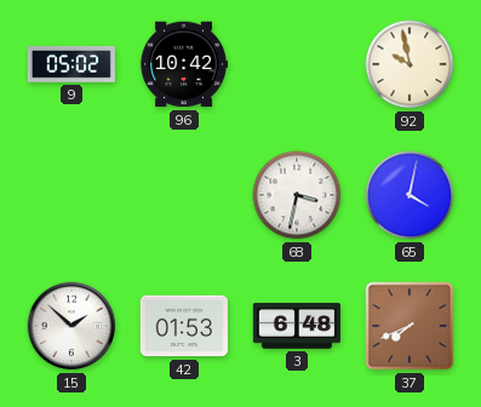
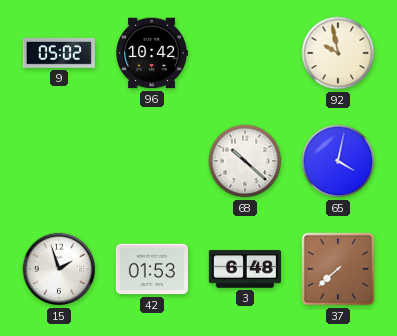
68: 3:32 -> 10:22 (245, 161)
15: 1:52 -> 1:57 (59, 269)
37: 7:41 -> 7:38 (338, 269)
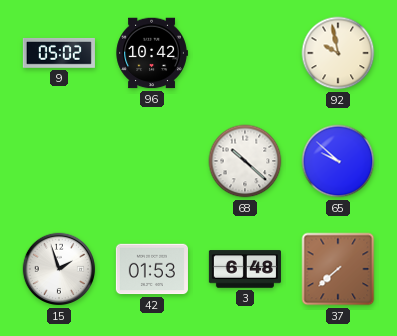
65: 4:02 -> 9:52 (338, 161)
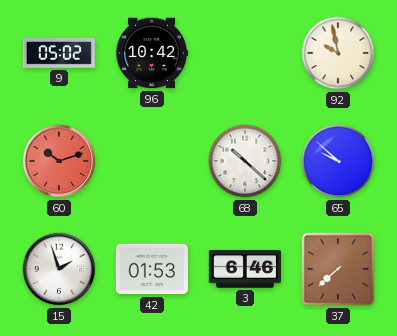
60: none -> 10:12 (59, 161)
3: 6:48 -> 6:46 (245, 269)
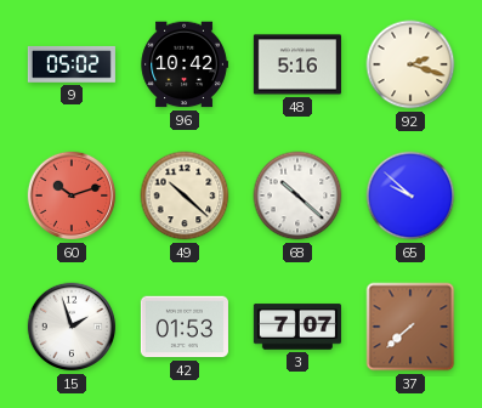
48: none -> 5:16 (297, 64)
92: 9:58 -> 2:18 (410, 64)
49: none -> 10:22 (185, 195)
3: 6:46 -> 7:07 (297, 327)
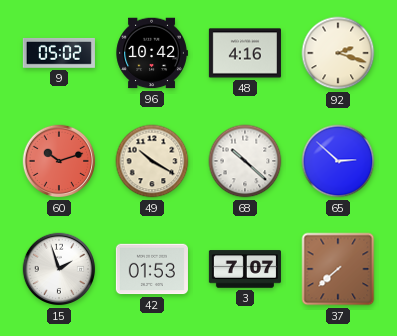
48: 5:16 -> 4:16 (245, 53)
49: 10:22 -> 10:20 (152, 161)
65: 9:52 -> 2:52 (338, 161)
